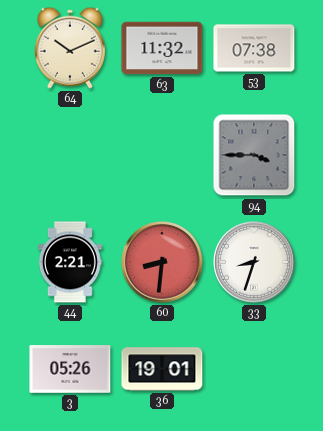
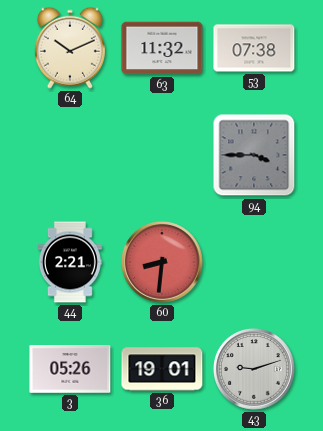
33: 8:33 -> none (254, 262)
43: none -> 9:12 (254, 369)
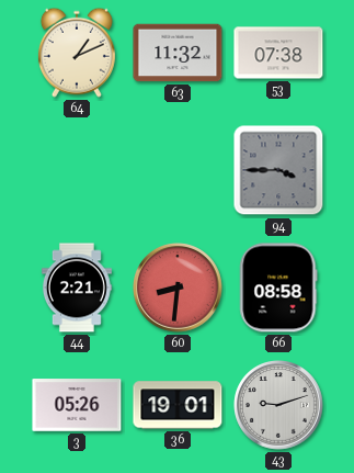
64: 10:11 -> 1:11 (77, 53)
66: none -> 08:58 (278, 288)
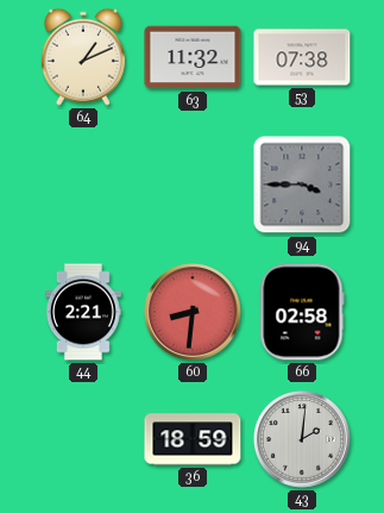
66: 08:58 -> 02:58 (302, 312)
3: 05:26 -> none (77, 405)
36: 19:01 -> 18:59 (193, 439)
43: 9:12 -> 2:01 (302, 439)
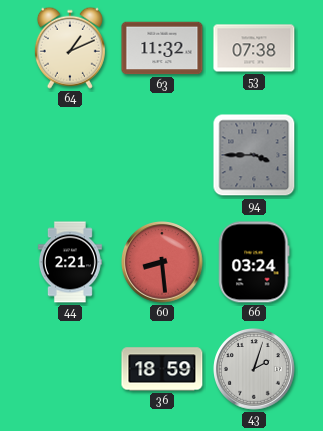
60: 8:31 -> 8:29 (162, 262)
66: 02:58 -> 03:24 (254, 262)
43: 2:01 -> 2:03 (254, 369)
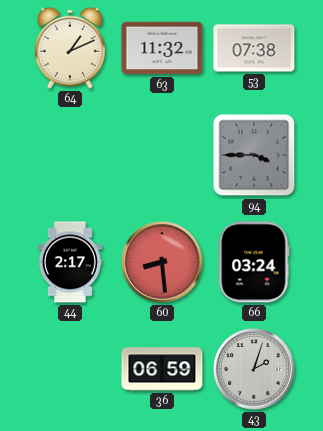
44: 2:21 -> 2:17 (70, 262)
36: 18:59 -> 06:59 (162, 369)
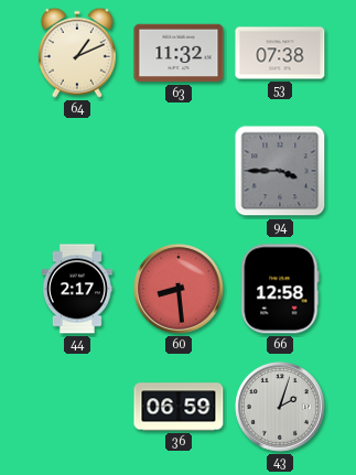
66: 03:24 -> 12:58 (280, 289)
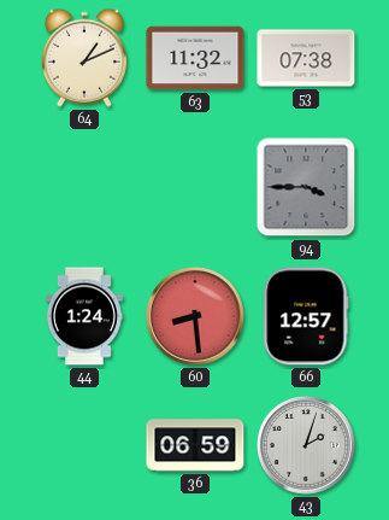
44: 2:17 -> 1:24 (84, 316)
66: 12:58 -> 12:57 (306, 316)
